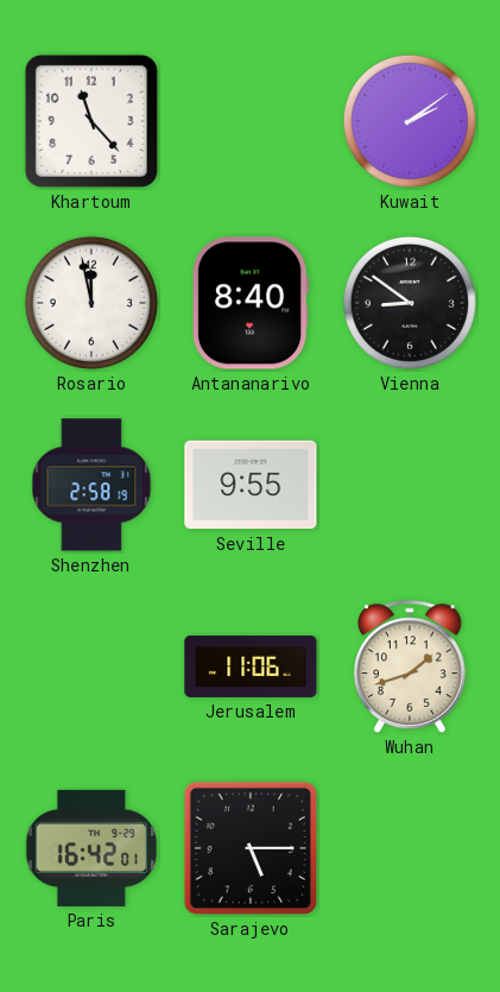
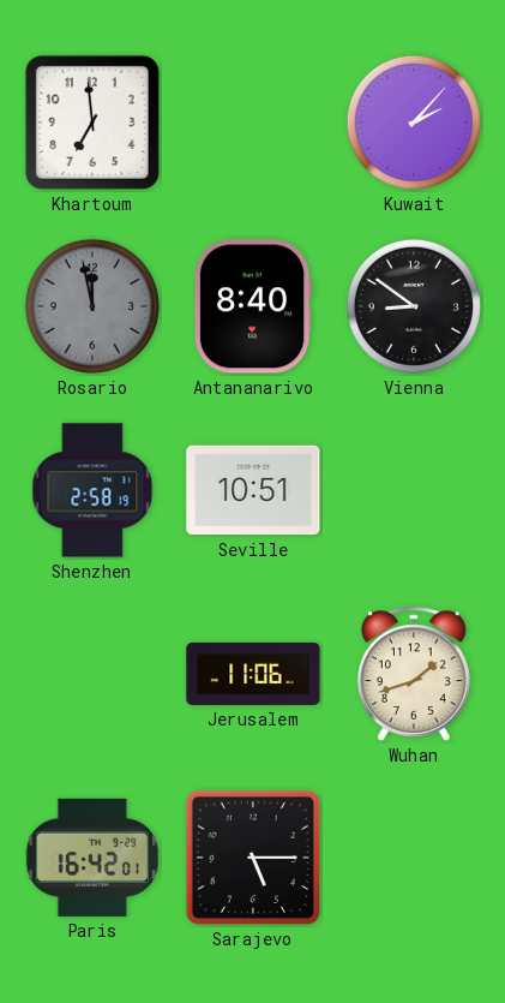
Khartoum: 11:23 -> 6:59 (92, 123)
Kuwait: 2:09 -> 2:07 (414, 123)
Rosario dial: white -> grey (92, 306)
Seville: 9:55 -> 10:51 (253, 490)
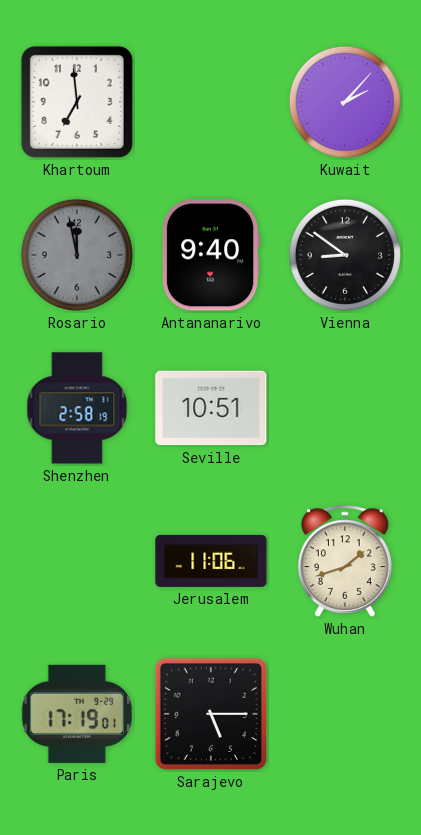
Antananarivo: 8:40 -> 9:40 (211, 255)
Paris: 16:42 -> 17:19 (77, 714)
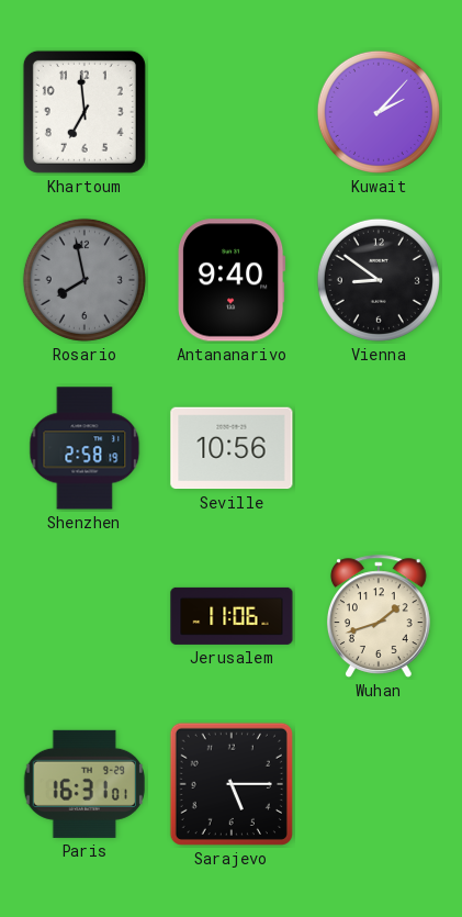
Rosario: 11:58 -> 7:58 (84, 280)
Seville: 10:51 -> 10:56 (232, 448)
Paris: 17:19 -> 16:31 (84, 784)
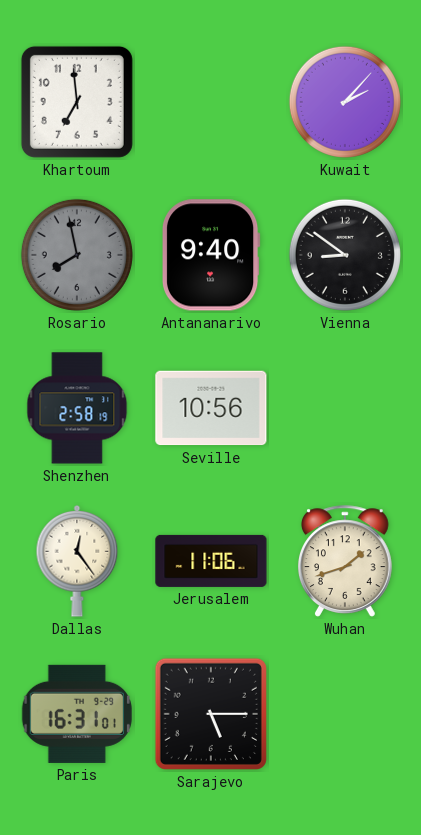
Dallas: none -> 12:24 (77, 561)
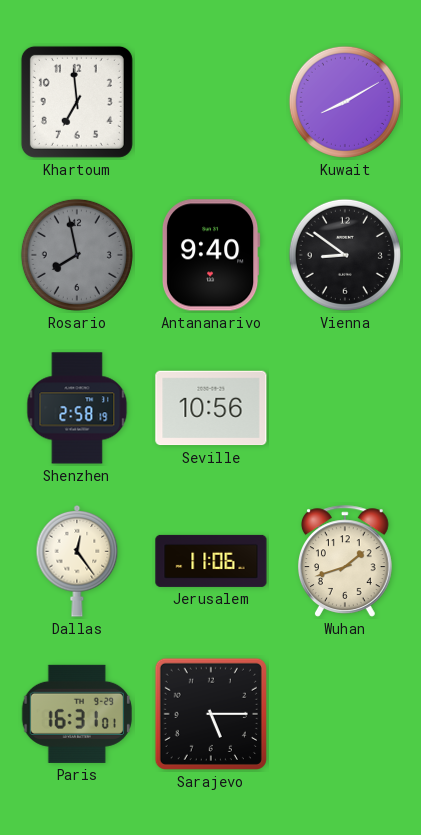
Kuwait: 2:07 -> 8:10 (345, 102)
